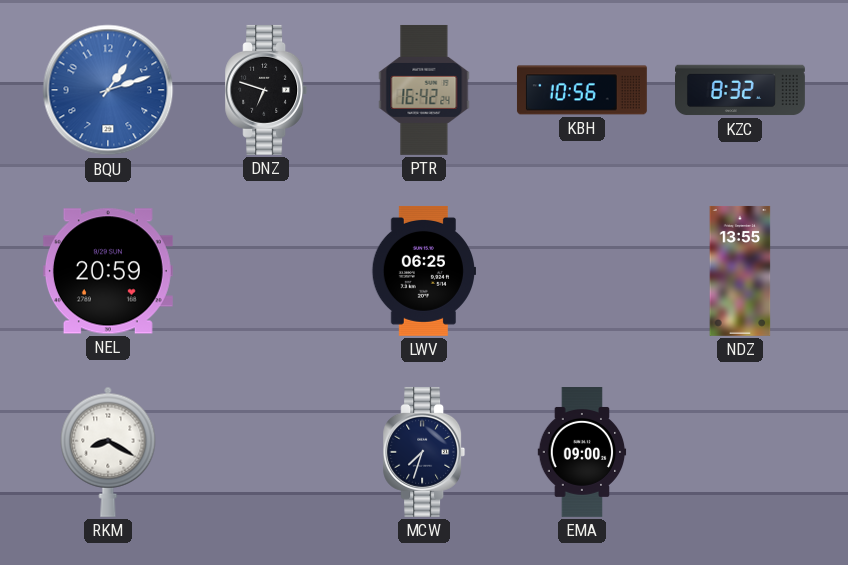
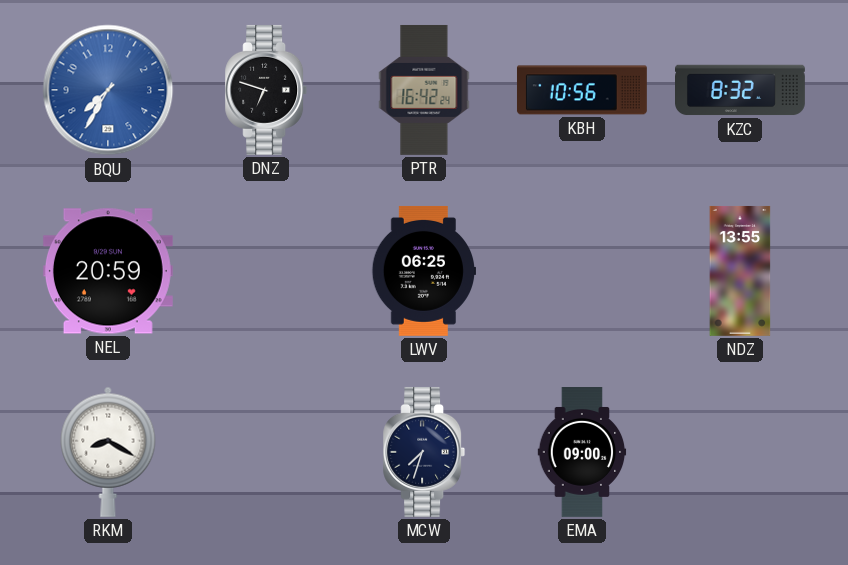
BQU: 1:12 -> 7:35 (108, 90)
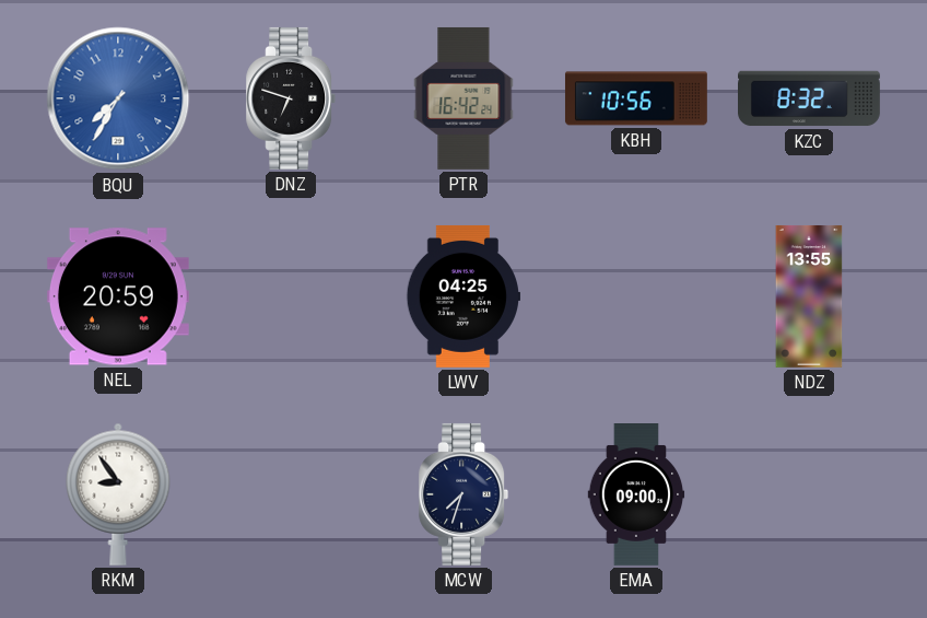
LWV: 06:25 -> 04:25 (462, 296)
RKM: 8:20 -> 8:54 (118, 494)
